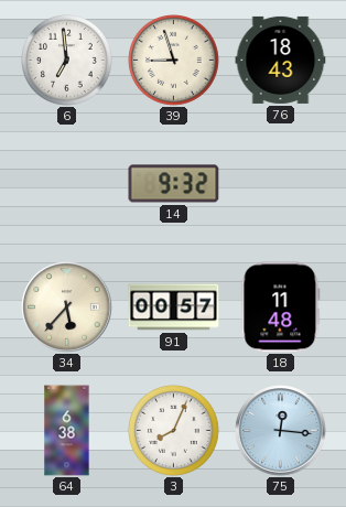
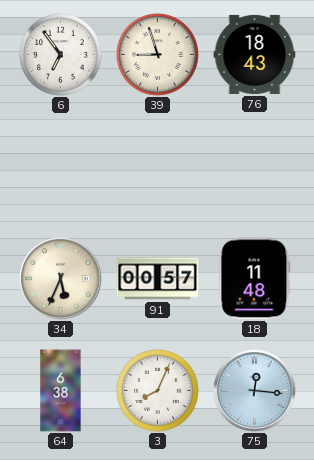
6: 6:59 -> 6:54 (61, 55)
14: 9:32 -> none (174, 184)
34: 5:37 -> 5:34 (61, 279)
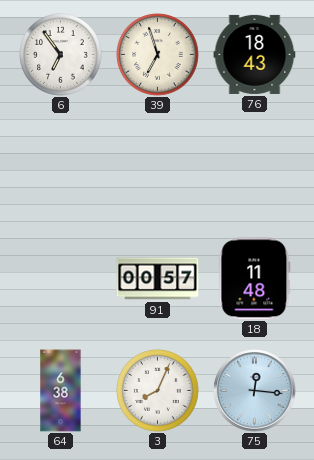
39: 8:57 -> 6:57 (158, 55)
34: 5:34 -> none (61, 279)
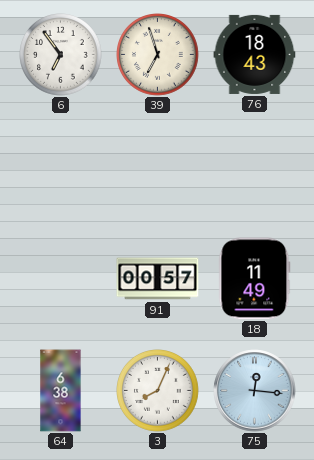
18: 11:48 -> 11:49 (255, 279)
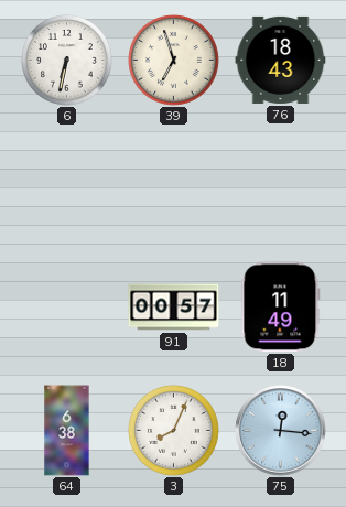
6: 6:54 -> 6:32 (67, 61)
